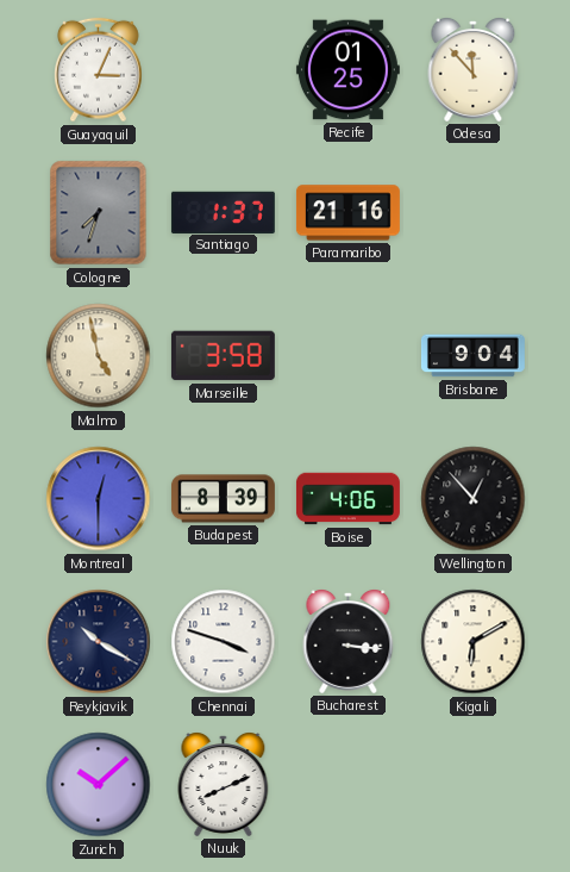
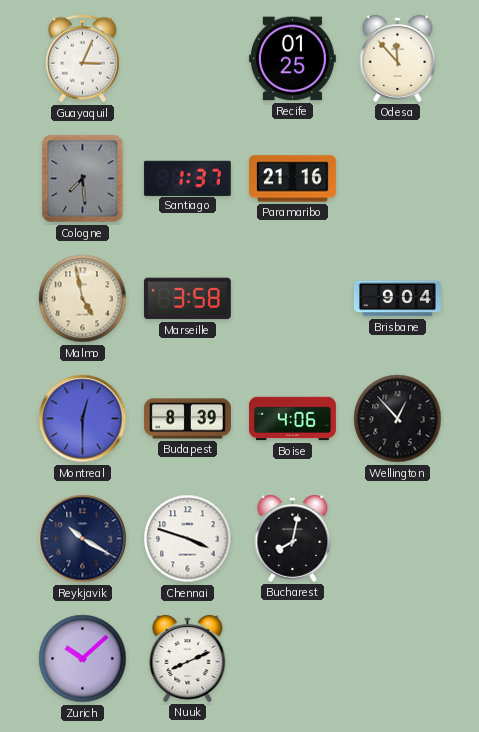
Cologne: 7:33 -> 7:29 (83, 179)
Bucharest: 3:16 -> 8:02 (293, 539)
Kigali: 6:10 -> none (474, 642)
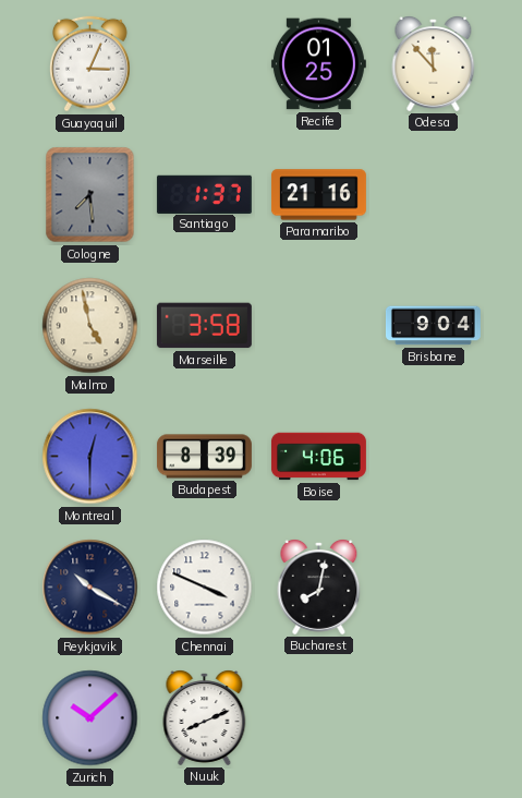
Wellington: 12:53 -> none (398, 419)
Chennai: 3:48 -> 3:49 (205, 588)
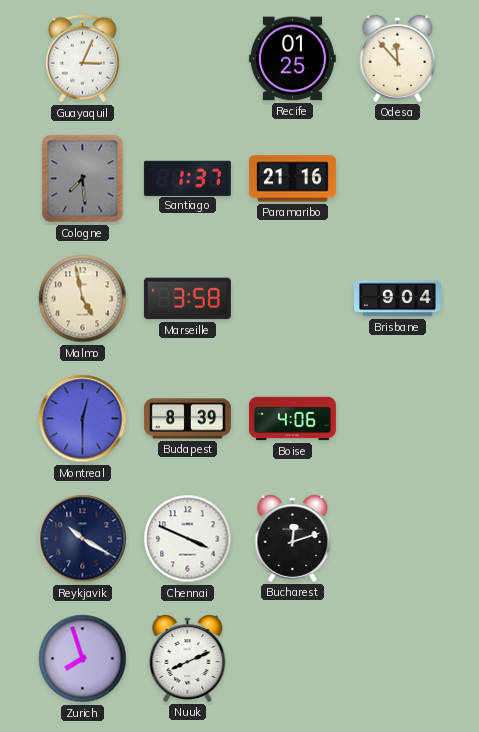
Bucharest: 8:02 -> 12:12 (293, 539)
Zurich: 10:08 -> 7:57 (83, 659)
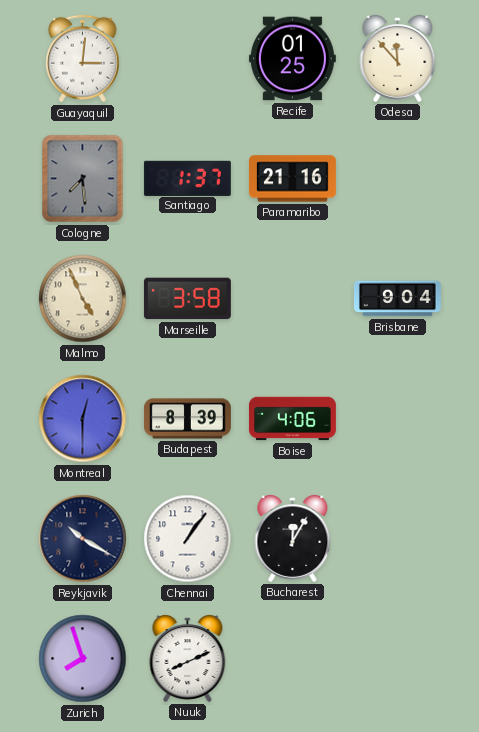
Guayaquil: 3:04 -> 3:01 (83, 59)
Malmo: 4:58 -> 4:56 (83, 299)
Chennai: 3:49 -> 1:06 (188, 539)
Bucharest: 12:12 -> 12:05 (293, 539)
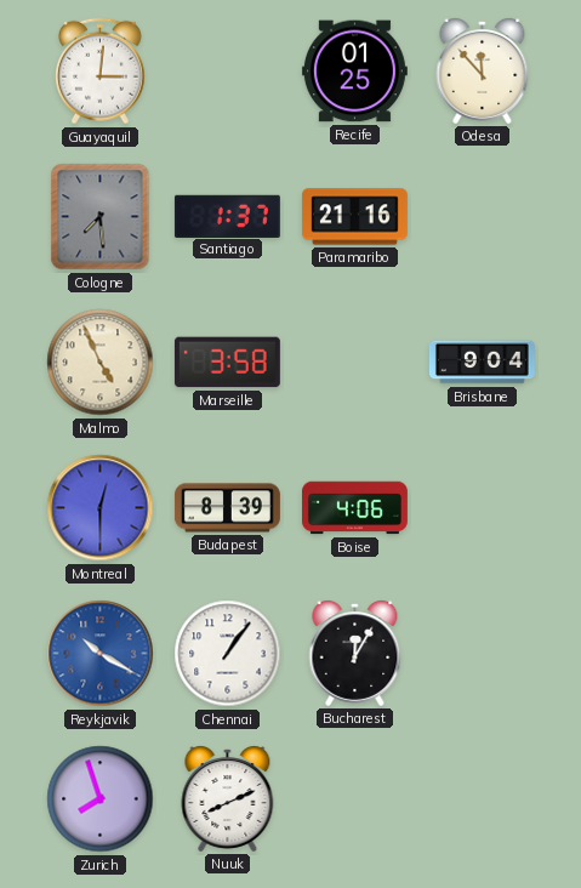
Reykjavik dial: navy -> blue (101, 654)
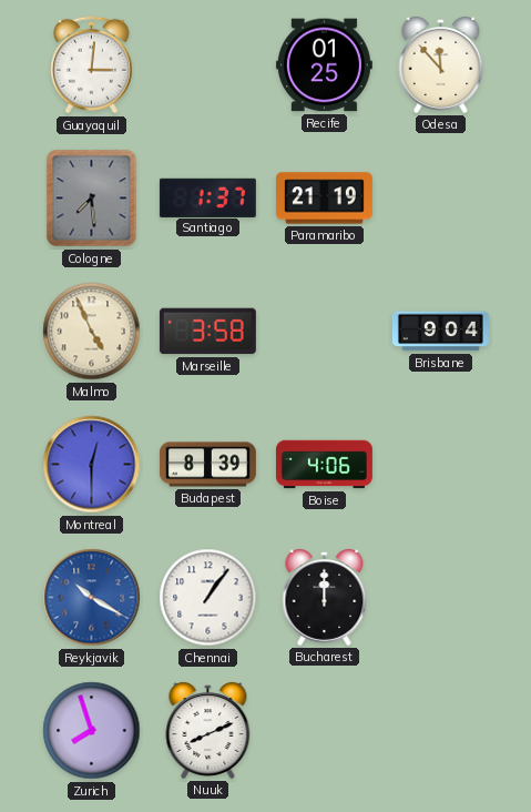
Paramaribo: 21:16 -> 21:19 (324, 199)
Bucharest: 12:05 -> 12:00 (325, 598)
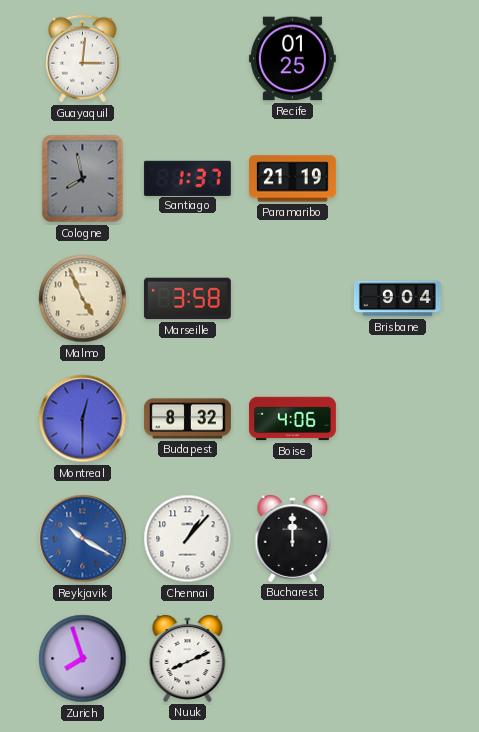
Odesa: 11:53 -> none (441, 65)
Cologne: 7:29 -> 7:58 (83, 179)
Budapest: 8:39 -> 8:32 (187, 419)
Chennai: 1:06 -> 1:07 (188, 539)
